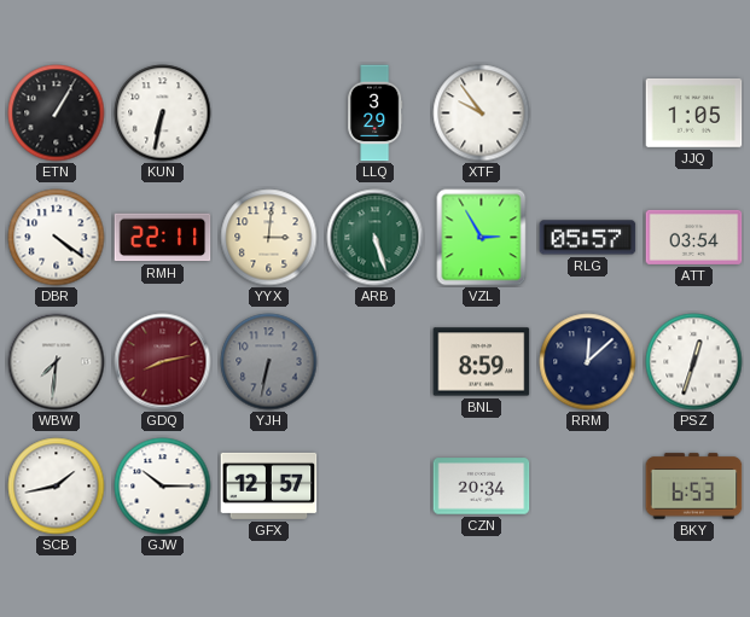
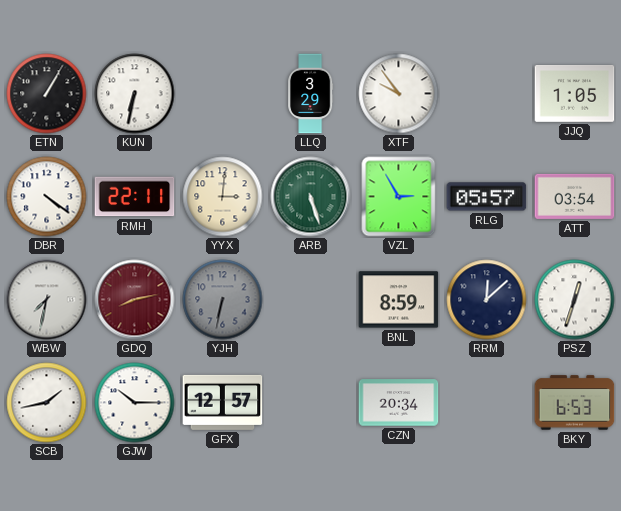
WBW: 7:31 -> 7:32 (47, 300)
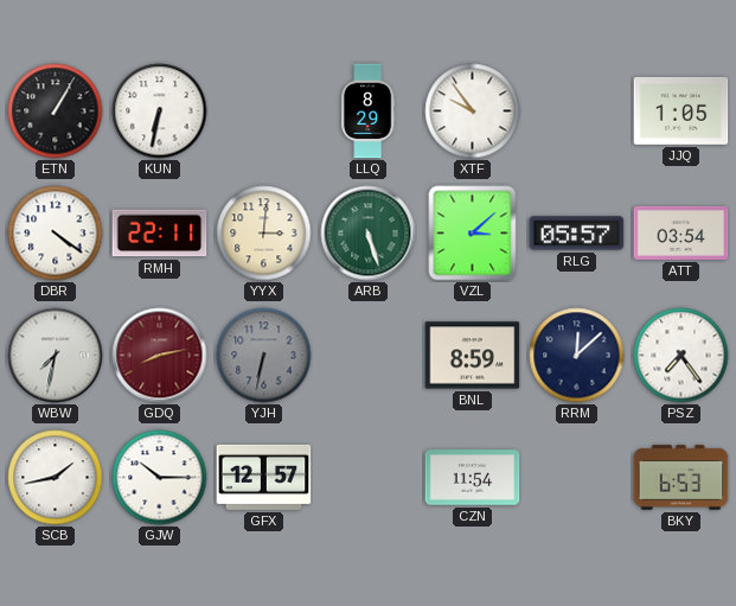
LLQ: 3:29 -> 8:29 (369, 111)
VZL: 2:55 -> 3:08 (473, 234)
PSZ: 12:33 -> 7:24 (681, 356)
CZN: 20:34 -> 11:54 (473, 478)
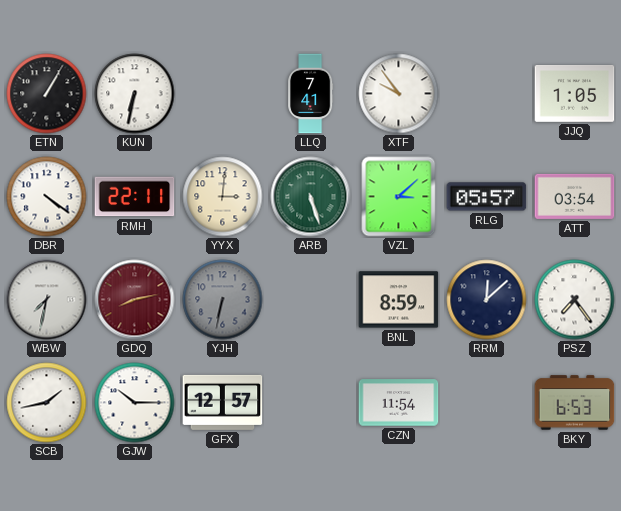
LLQ: 8:29 -> 7:41 (311, 94)
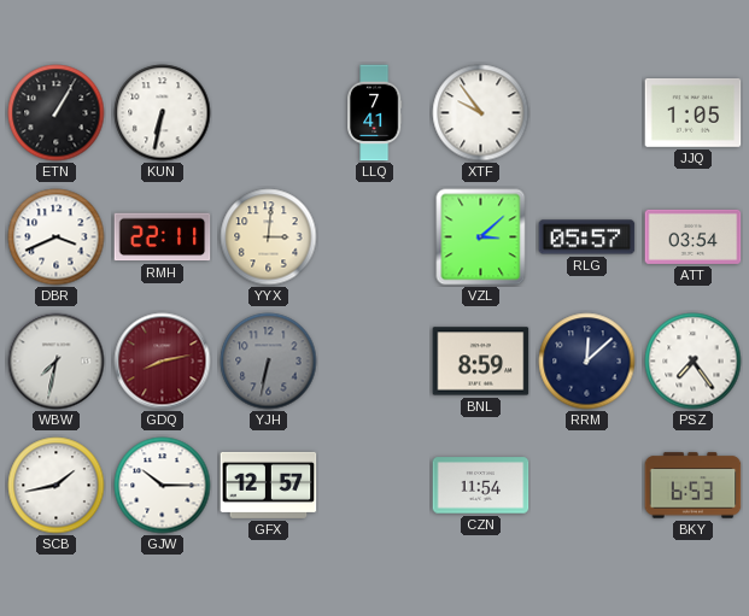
DBR: 4:21 -> 3:41 (57, 237)
ARB: 5:27 -> none (311, 197)
